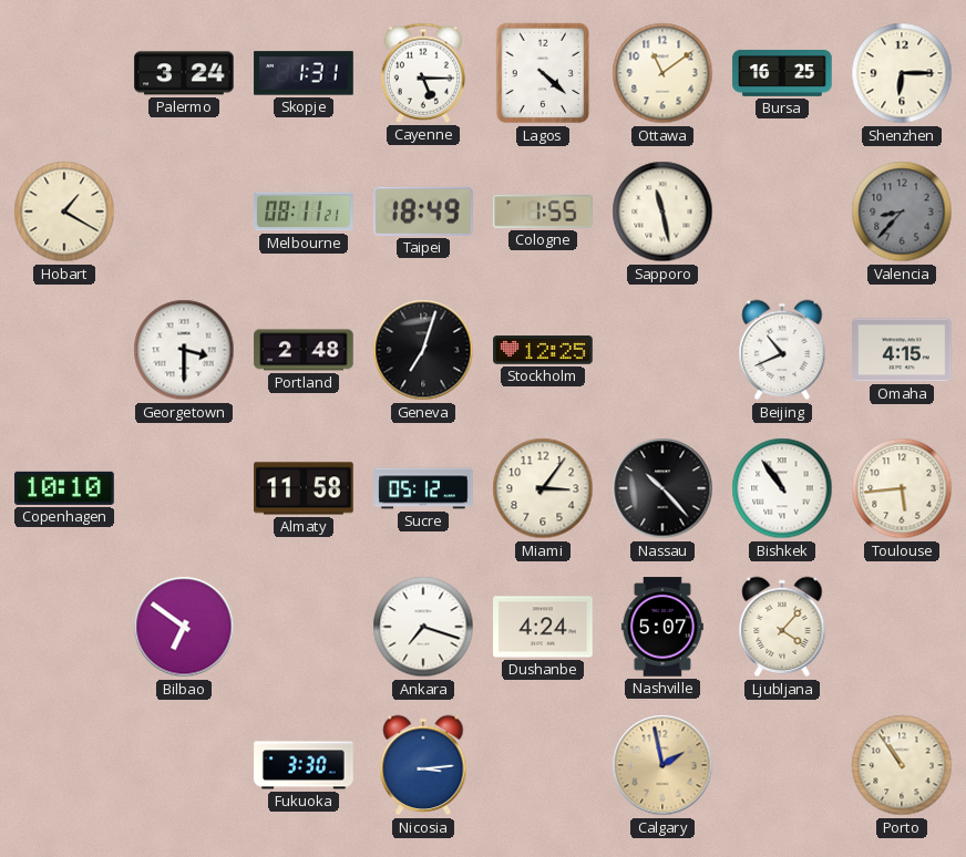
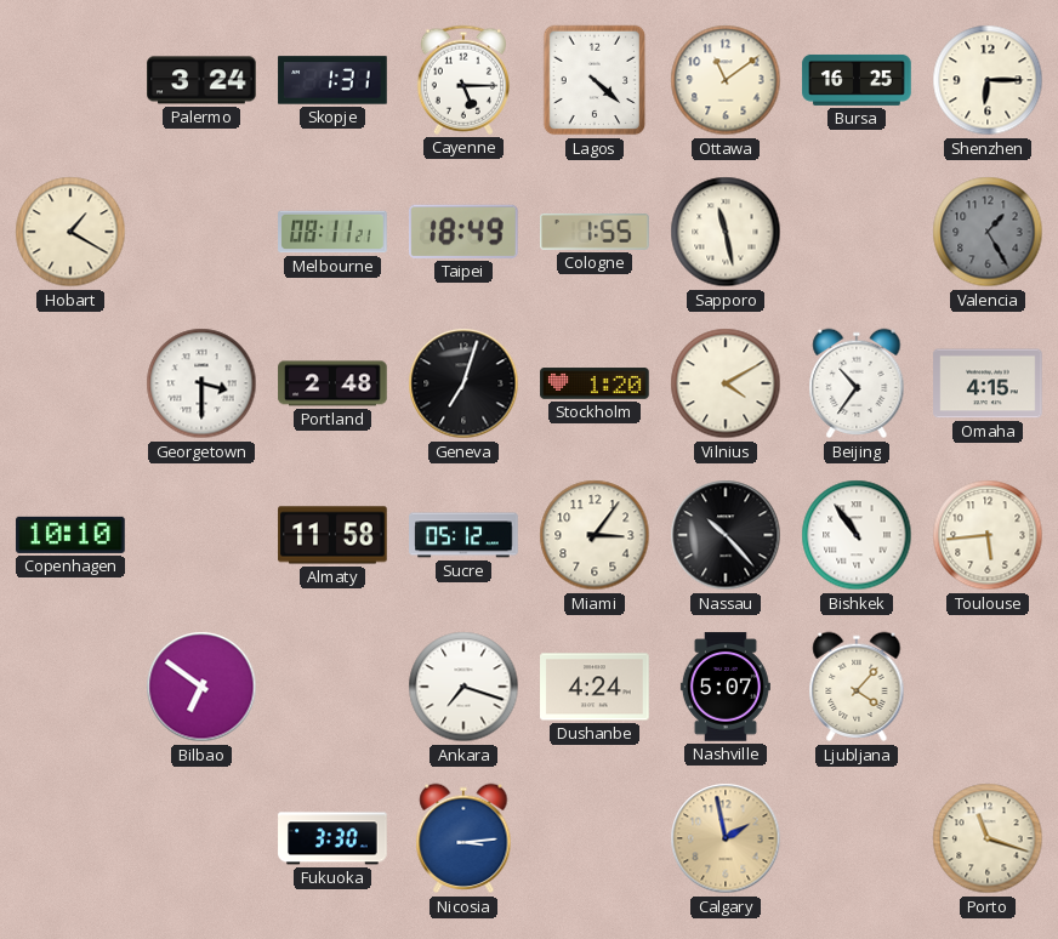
Valencia: 8:37 -> 1:25 (988, 232)
Stockholm: 12:25 -> 1:20 (595, 383)
Vilnius: none -> 4:10 (726, 383)
Beijing: 10:41 -> 10:36 (857, 383)
Porto: 10:54 -> 11:18 (988, 838)
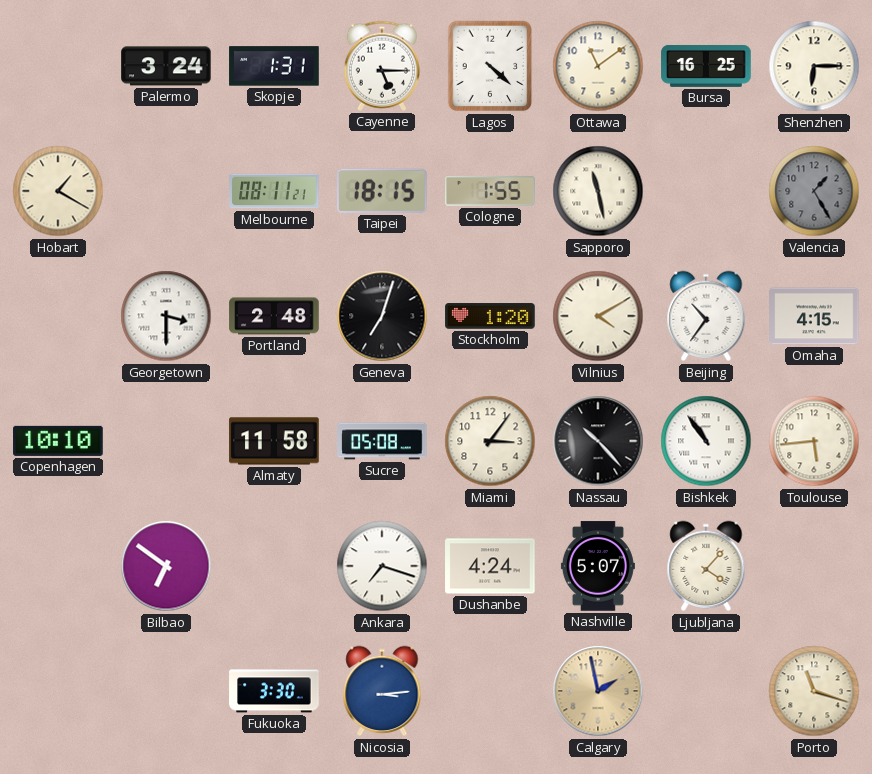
Taipei: 18:49 -> 18:15 (382, 191)
Sucre: 05:12 -> 05:08 (382, 441)
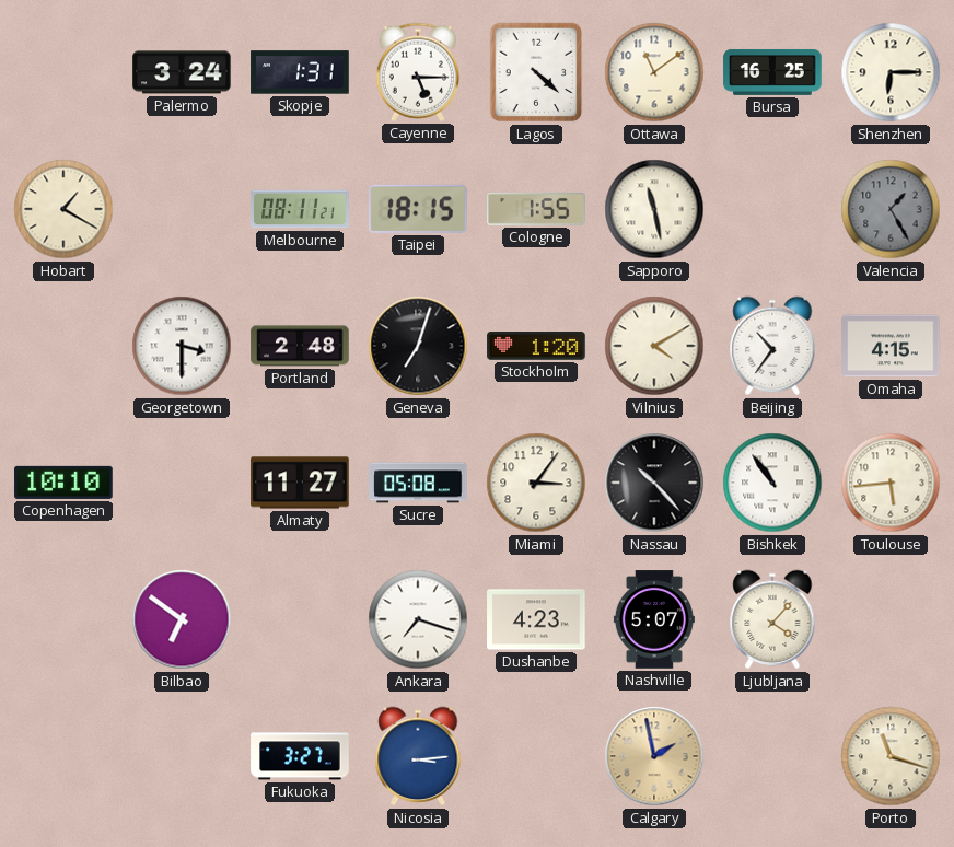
Almaty: 11:58 -> 11:27 (300, 483)
Dushanbe: 4:24 -> 4:23 (536, 619)
Fukuoka: 3:30 -> 3:27 (300, 756)
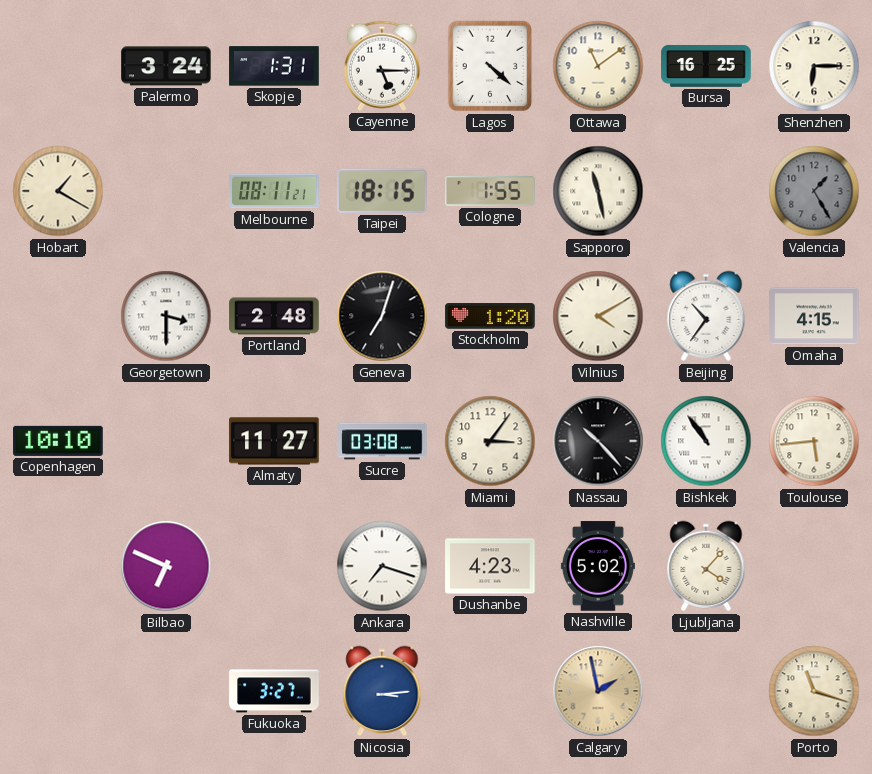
Sucre: 05:08 -> 03:08 (382, 441)
Bilbao: 6:51 -> 6:49 (166, 566)
Nashville: 5:07 -> 5:02 (598, 566)
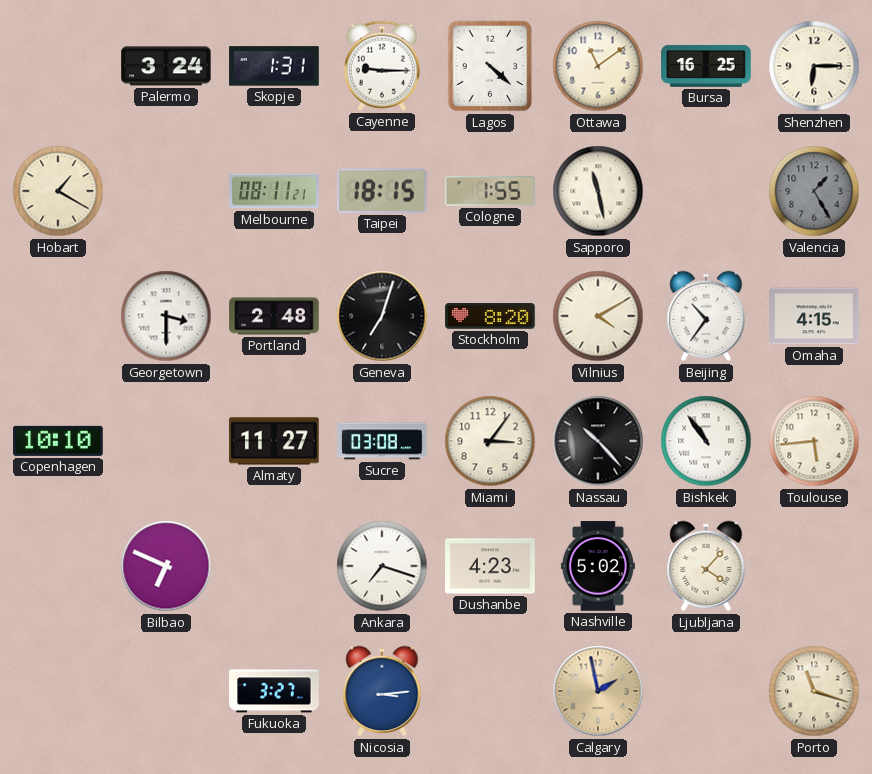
Cayenne: 5:15 -> 9:15 (382, 66)
Stockholm: 1:20 -> 8:20 (490, 316)
